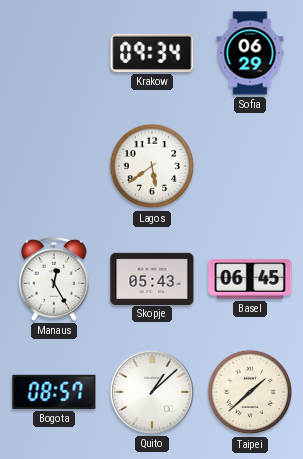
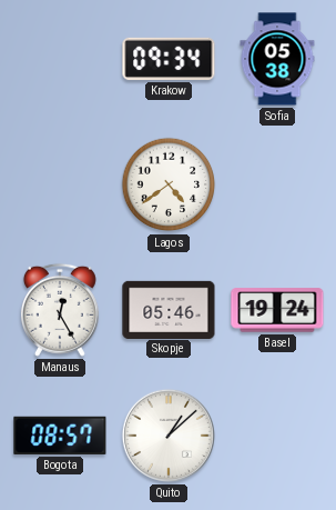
Sofia: 06:29 -> 05:38 (277, 59)
Lagos: 5:39 -> 4:39 (169, 184)
Skopje: 05:43 -> 05:46 (169, 309)
Basel: 06:45 -> 19:24 (277, 310)
Taipei: 1:38 -> none (250, 392)
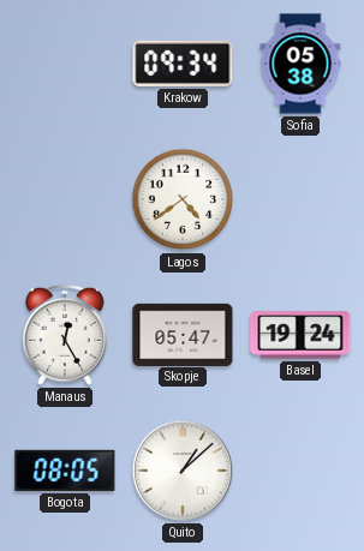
Skopje: 05:46 -> 05:47 (183, 334)
Bogota: 08:57 -> 08:05 (65, 471)
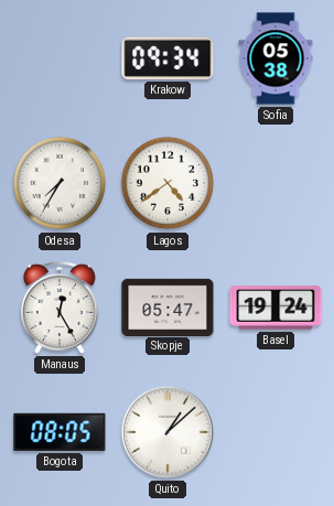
Odesa: none -> 7:35 (60, 183)
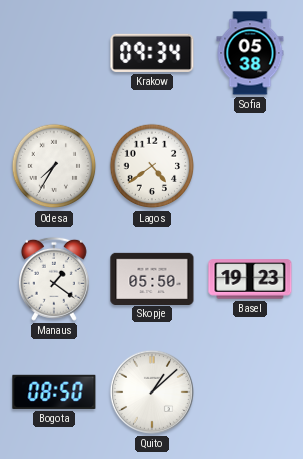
Manaus: 12:25 -> 1:21 (54, 279)
Skopje: 05:47 -> 05:50 (152, 278)
Basel: 19:24 -> 19:23 (250, 279)
Bogota: 08:05 -> 08:50 (54, 392)
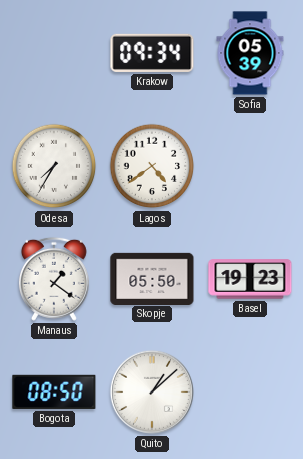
Sofia: 05:38 -> 05:39 (250, 53)
